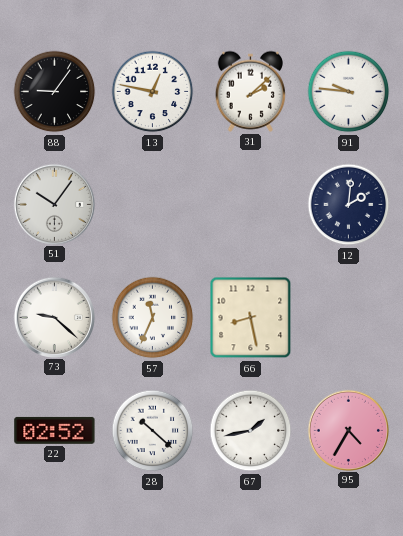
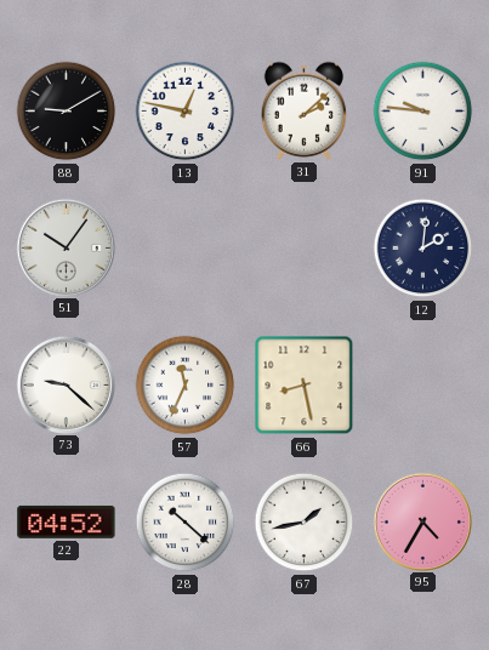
88: 9:06 -> 9:10 (67, 112)
22: 02:52 -> 04:52 (67, 521)
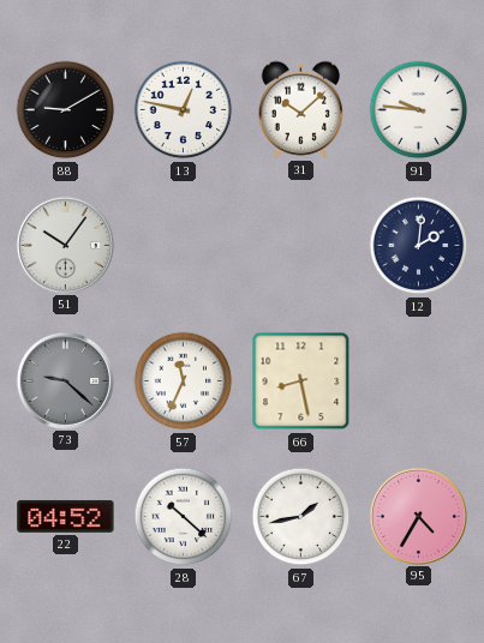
31: 2:08 -> 10:08 (300, 109)
73 dial: white -> grey (65, 380)
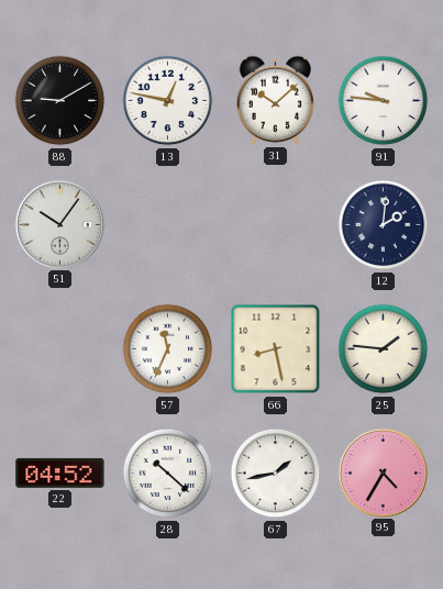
73: 9:22 -> none (65, 380)
25: none -> 1:46 (384, 349)
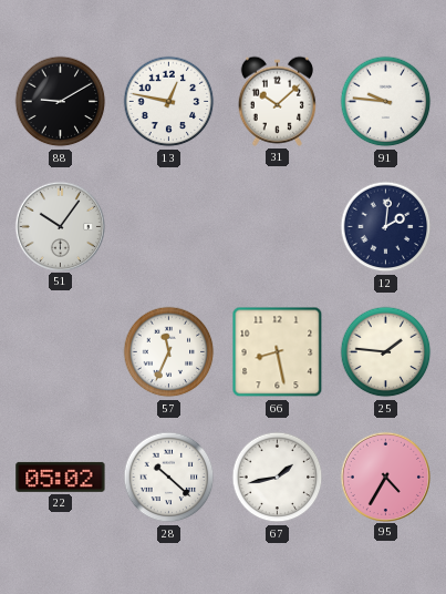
22: 04:52 -> 05:02 (61, 477)
